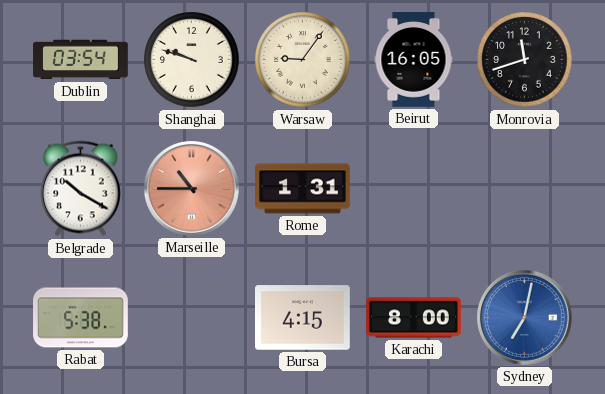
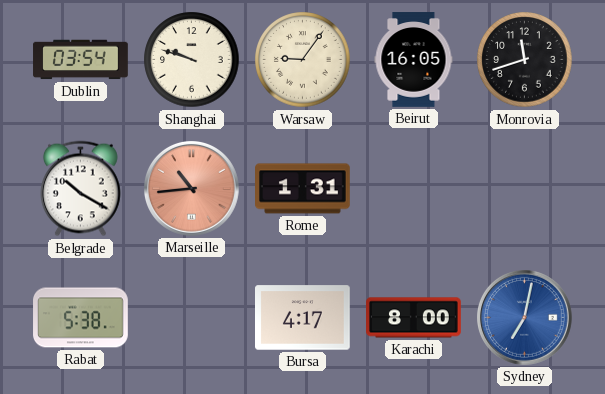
Marseille: 10:45 -> 10:44 (192, 189)
Bursa: 4:15 -> 4:17 (303, 318)
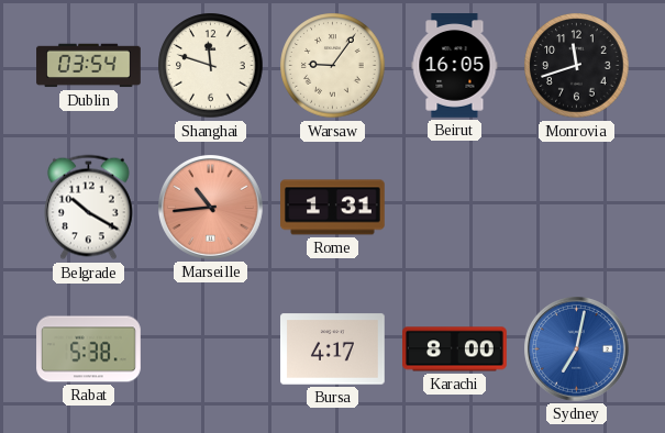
Shanghai: 9:48 -> 11:48 (211, 66)
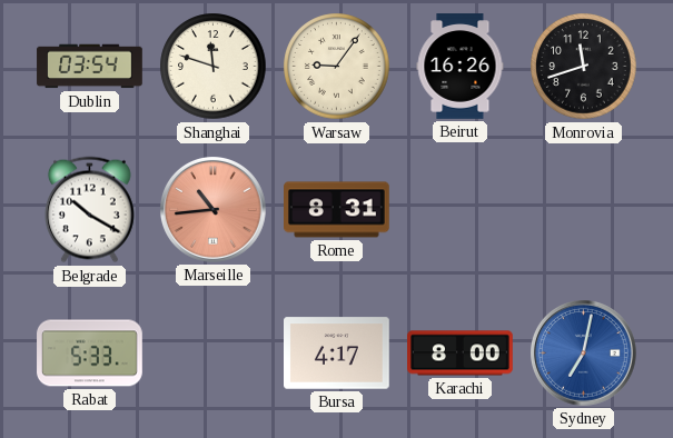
Beirut: 16:05 -> 16:26 (461, 67)
Rome: 1:31 -> 8:31 (337, 210)
Rabat: 5:38 -> 5:33 (90, 354)
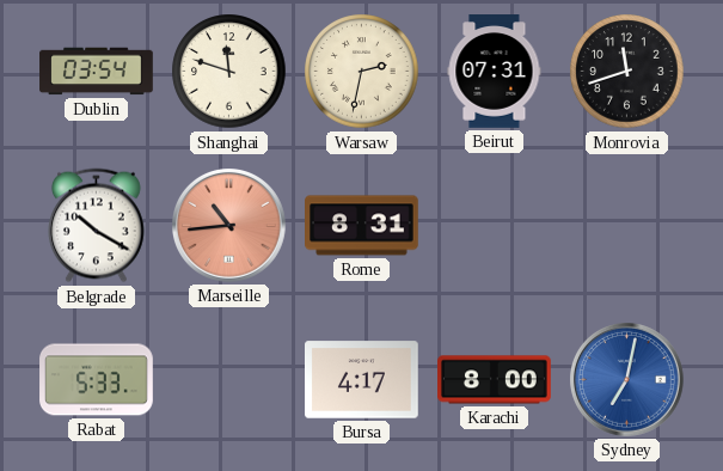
Warsaw: 9:06 -> 2:32 (362, 72)
Beirut: 16:26 -> 07:31 (495, 72)
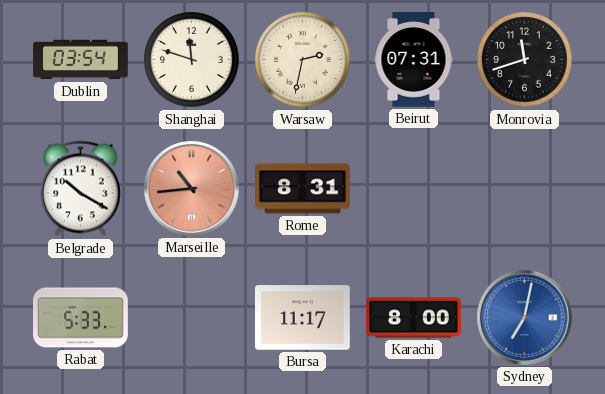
Bursa: 4:17 -> 11:17 (303, 318)
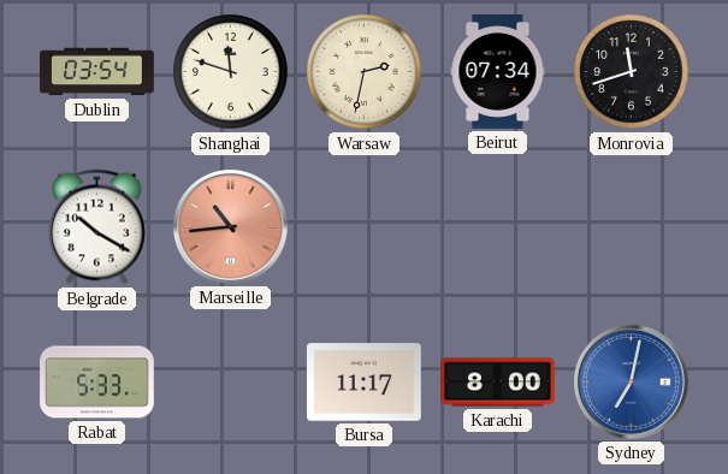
Beirut: 07:31 -> 07:34 (498, 72)
Rome: 8:31 -> none (303, 189)
